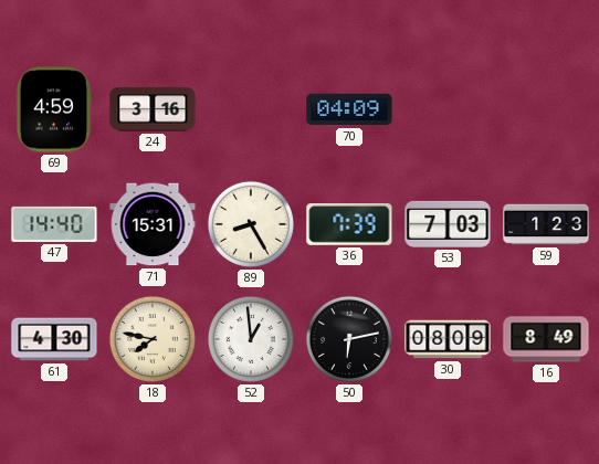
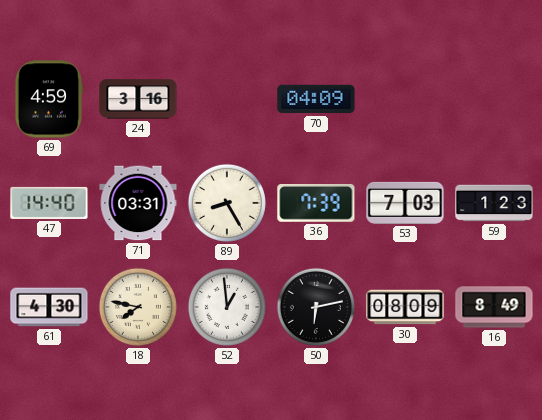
71: 15:31 -> 03:31 (138, 203)
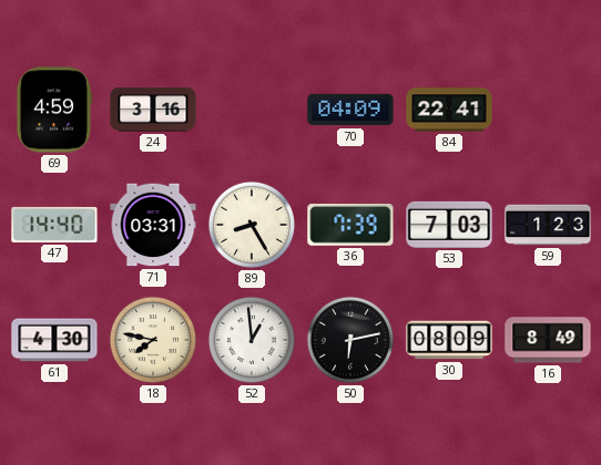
84: none -> 22:41 (449, 110)
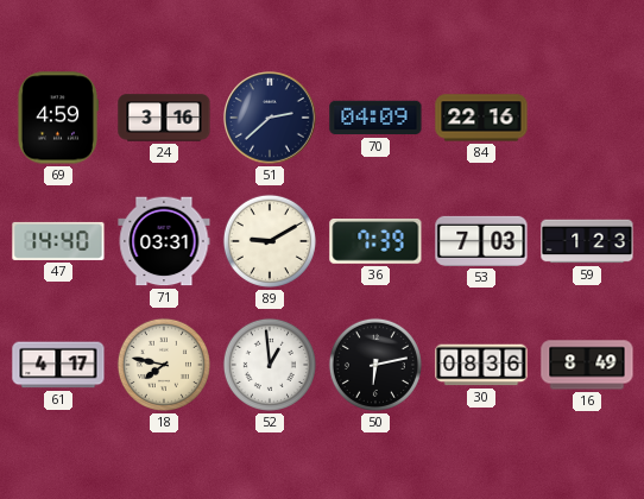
51: none -> 2:38 (271, 119)
84: 22:41 -> 22:16 (481, 118)
89: 8:25 -> 9:10 (270, 241)
61: 4:30 -> 4:17 (58, 365)
30: 08:09 -> 08:36 (481, 365)
